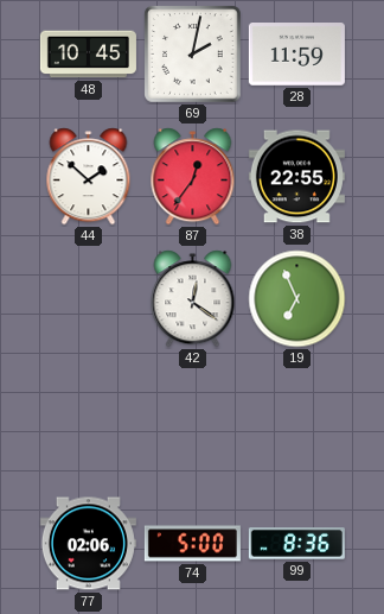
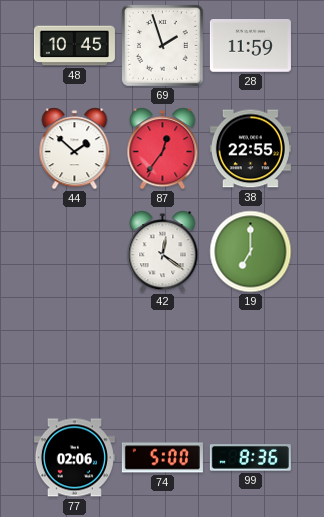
69: 2:02 -> 1:57 (163, 46)
19: 6:56 -> 7:00 (251, 252)
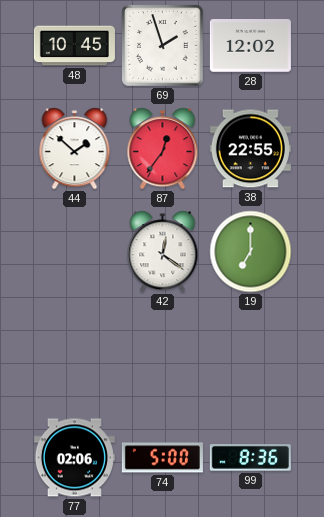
28: 11:59 -> 12:02 (250, 46)
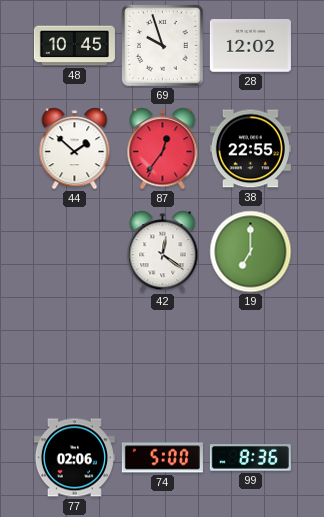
69: 1:57 -> 9:57 (163, 46)
